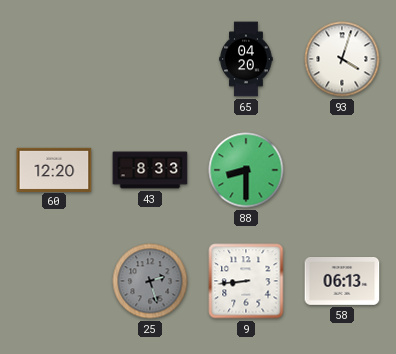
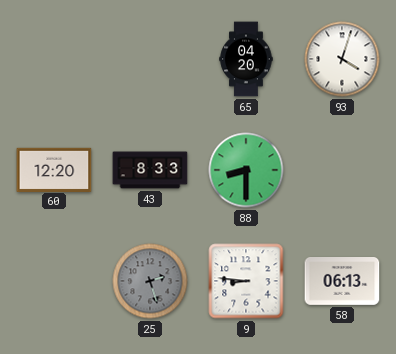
9: 8:44 -> 8:46 (246, 281)
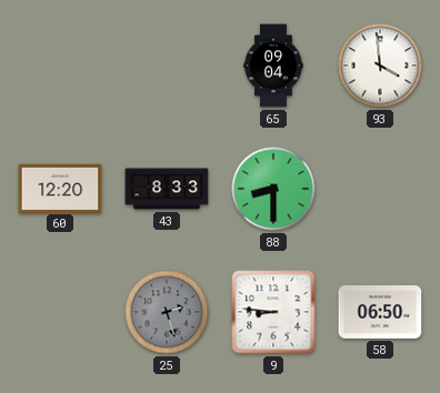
65: 04:20 -> 09:04 (273, 65)
93: 4:03 -> 3:59 (380, 65)
58: 06:13 -> 06:50 (380, 313)
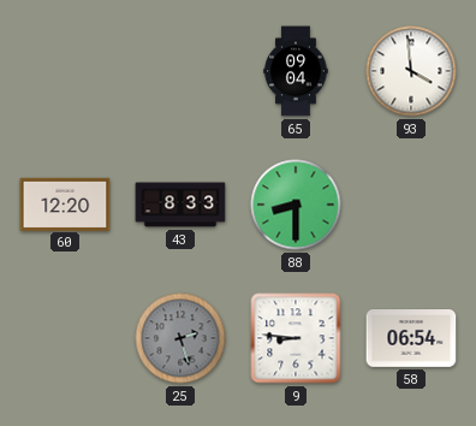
58: 06:50 -> 06:54 (411, 339)
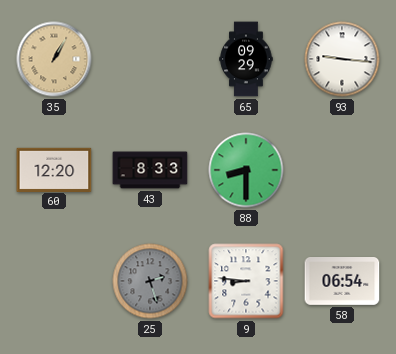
35: none -> 1:05 (54, 59)
65: 09:04 -> 09:29 (246, 59)
93: 3:59 -> 9:16 (342, 59)
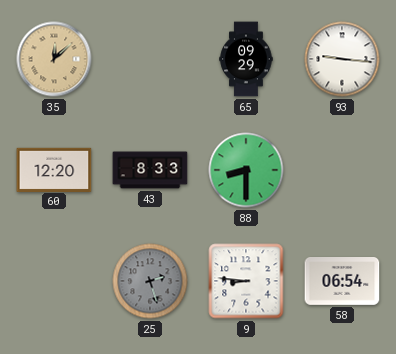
35: 1:05 -> 12:08 (54, 59)
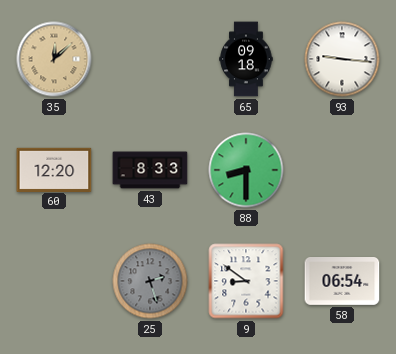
65: 09:29 -> 09:18 (246, 59)
9: 8:46 -> 8:51 (246, 281)
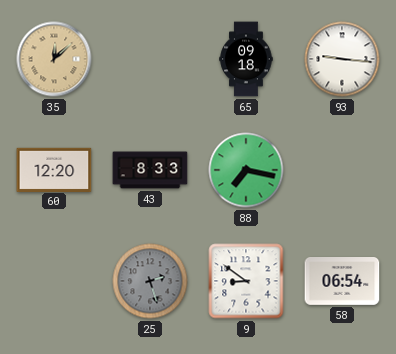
88: 8:30 -> 7:17 (246, 170)
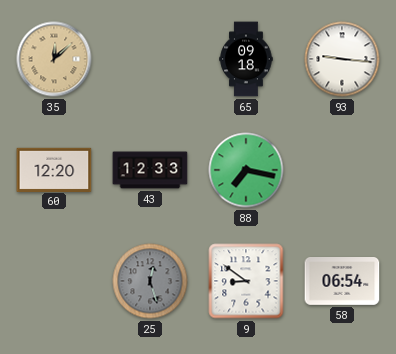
43: 8:33 -> 12:33 (150, 170)
25: 2:27 -> 12:27 (150, 281)
